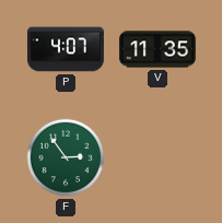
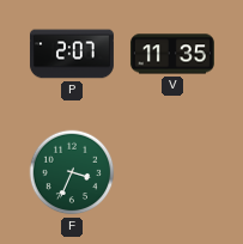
P: 4:07 -> 2:07 (72, 54)
F: 2:54 -> 3:34 (72, 172)
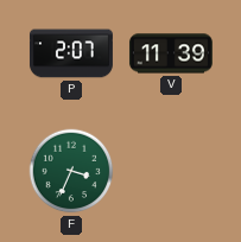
V: 11:35 -> 11:39 (171, 53)
